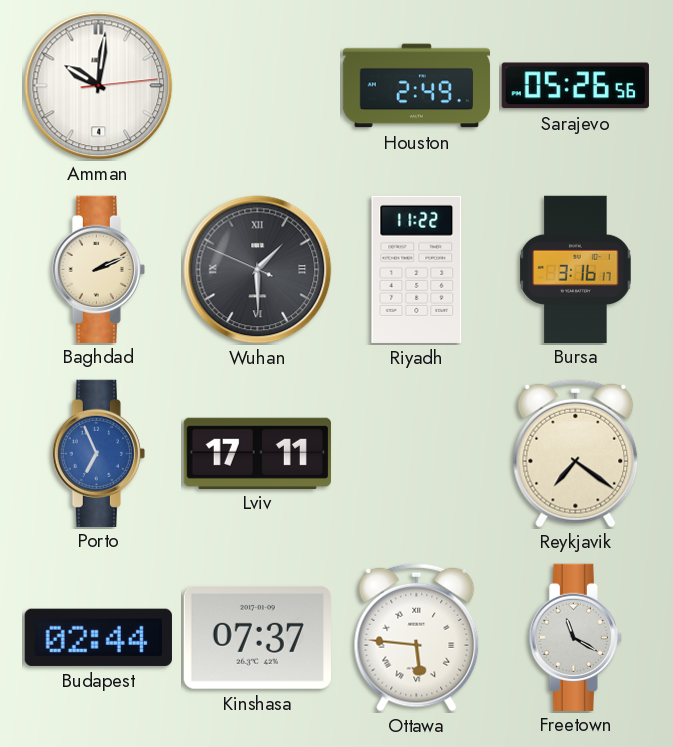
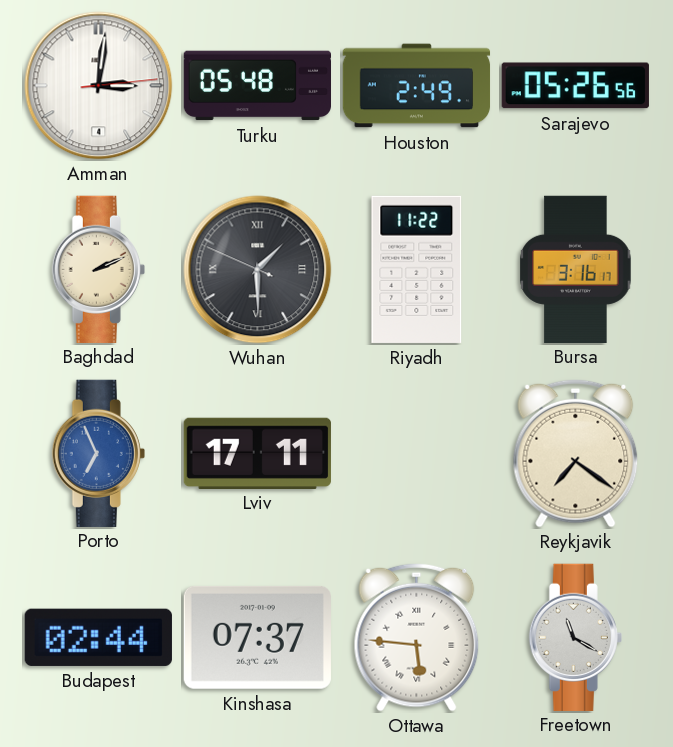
Amman: 10:01 -> 3:01 (99, 86)
Turku: none -> 05:48 (257, 86)
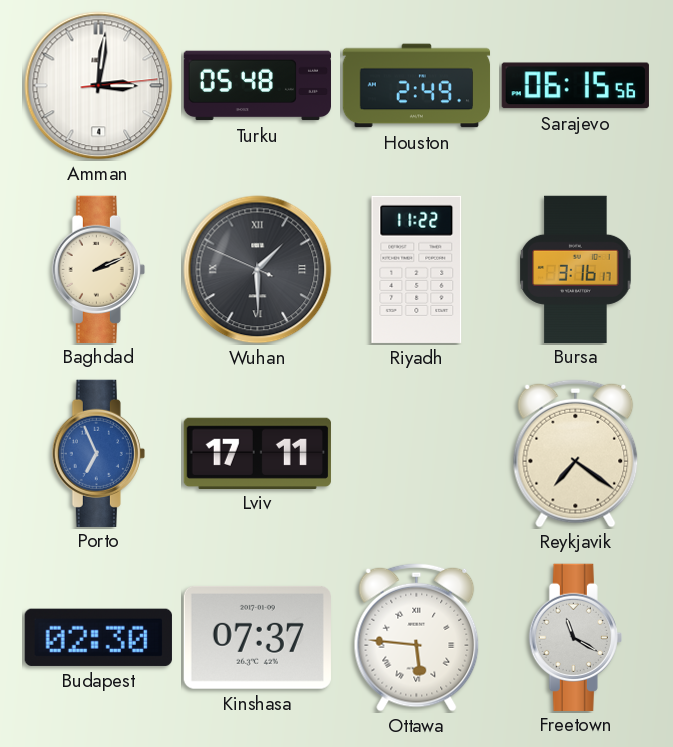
Sarajevo: 05:26 -> 06:15 (575, 86)
Budapest: 02:44 -> 02:30 (98, 637)
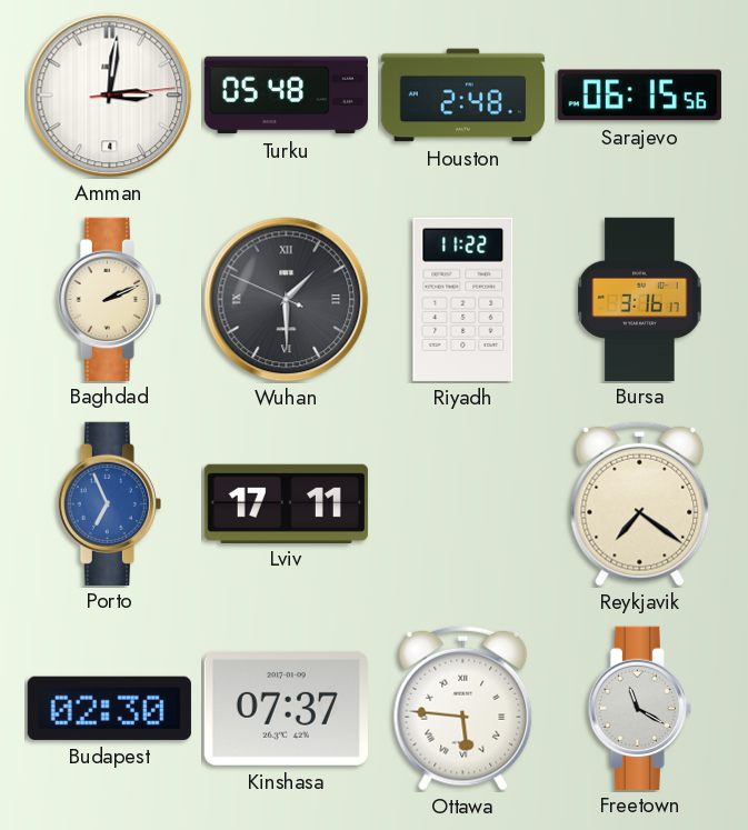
Houston: 2:49 -> 2:48 (463, 96)
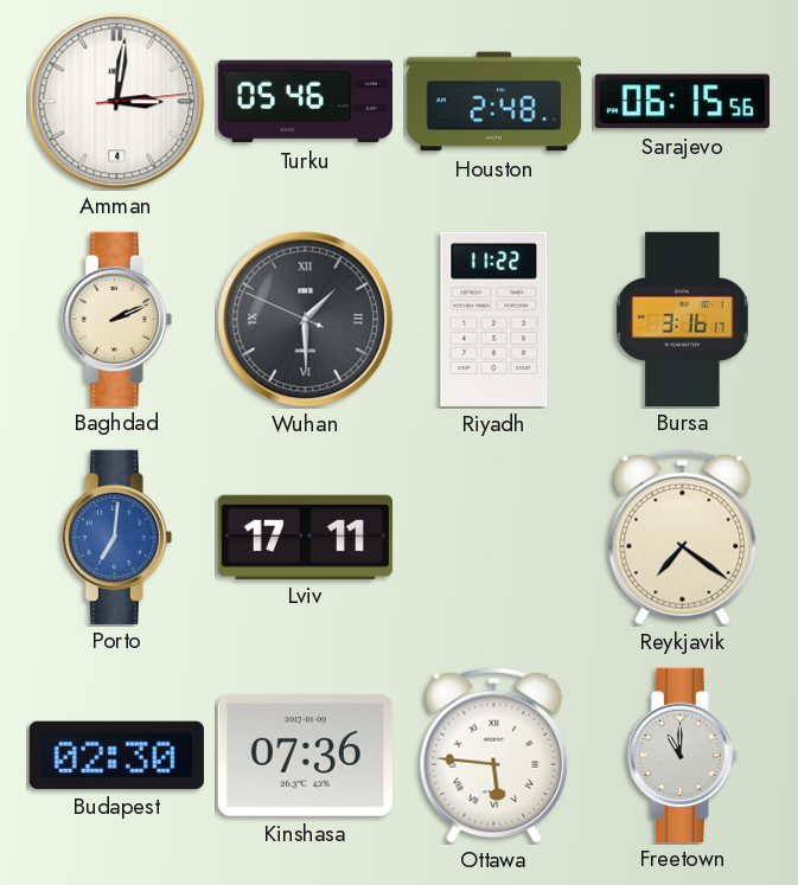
Turku: 05:48 -> 05:46 (305, 102)
Porto: 6:56 -> 7:01 (116, 537)
Kinshasa: 07:37 -> 07:36 (305, 755)
Freetown: 11:20 -> 11:00 (682, 755)
